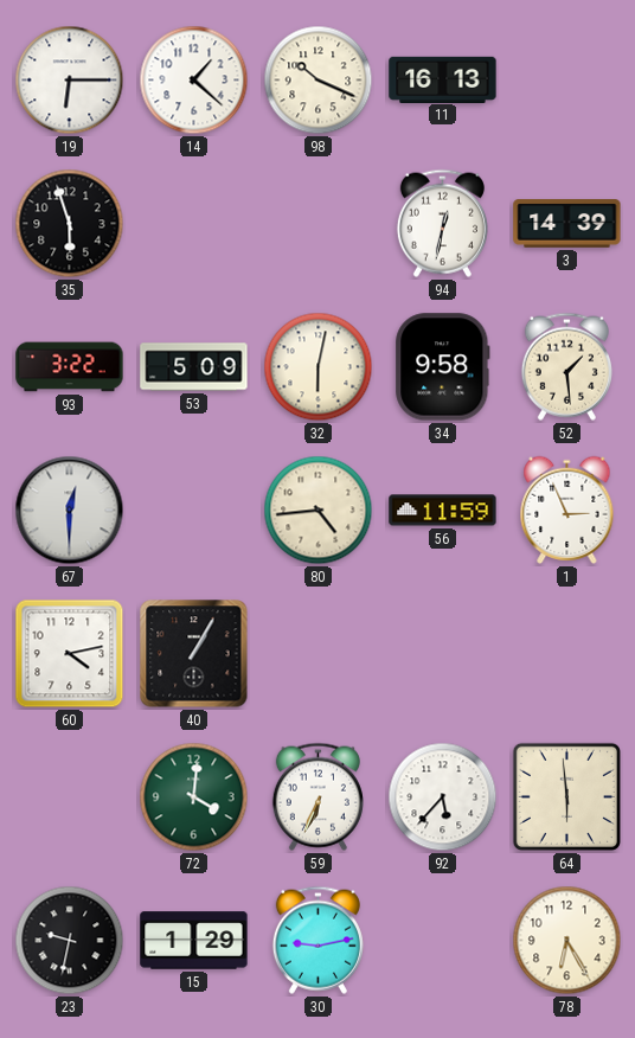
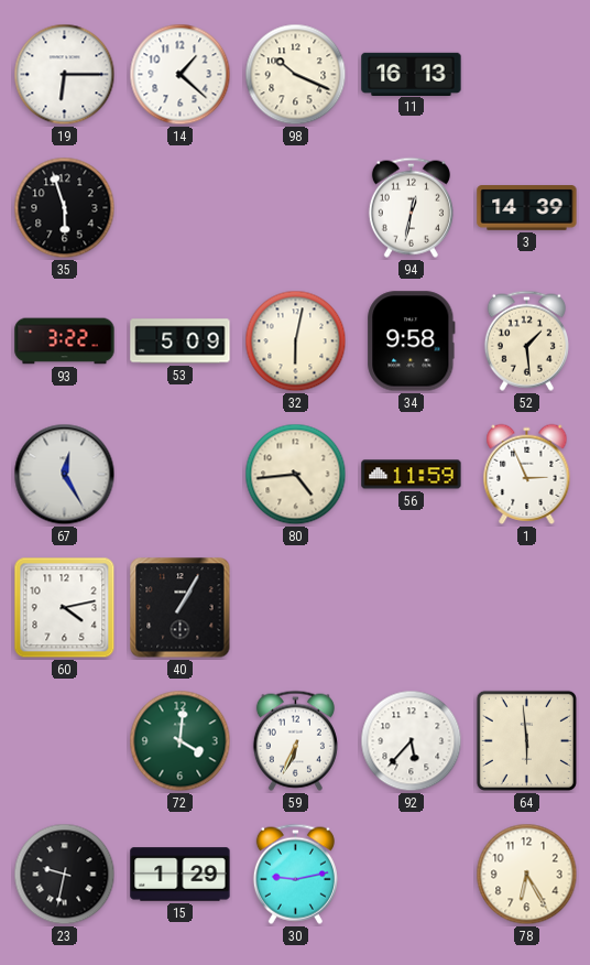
67: 12:30 -> 12:25 (65, 475)
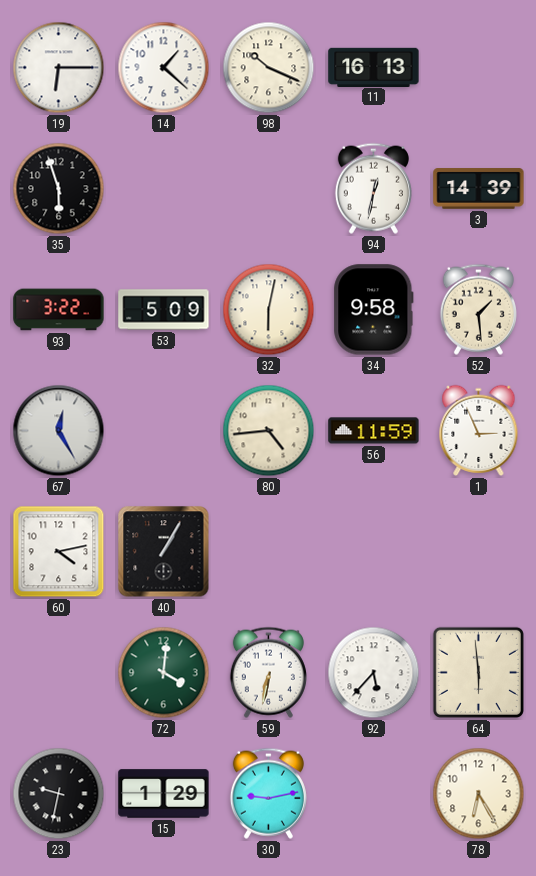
59: 6:34 -> 6:32 (268, 672)
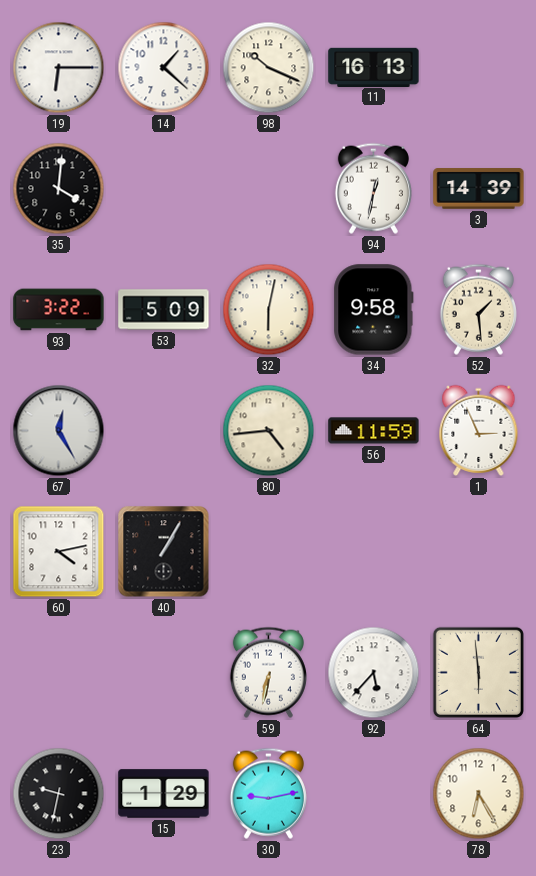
35: 5:57 -> 4:01 (59, 189)
72: 4:01 -> none (164, 673)
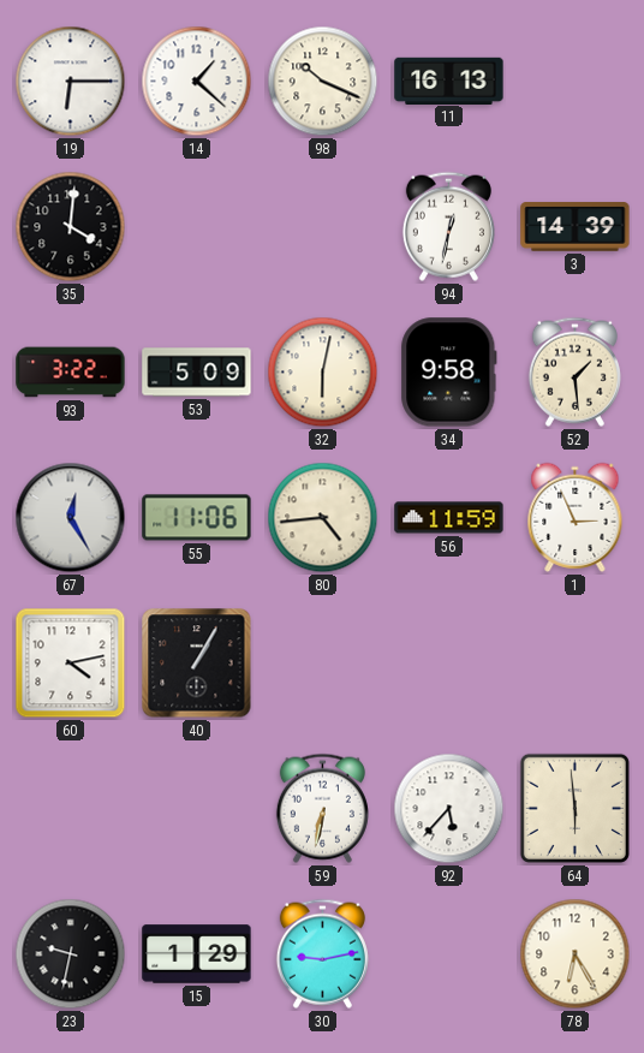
55: none -> 11:06 (197, 518)
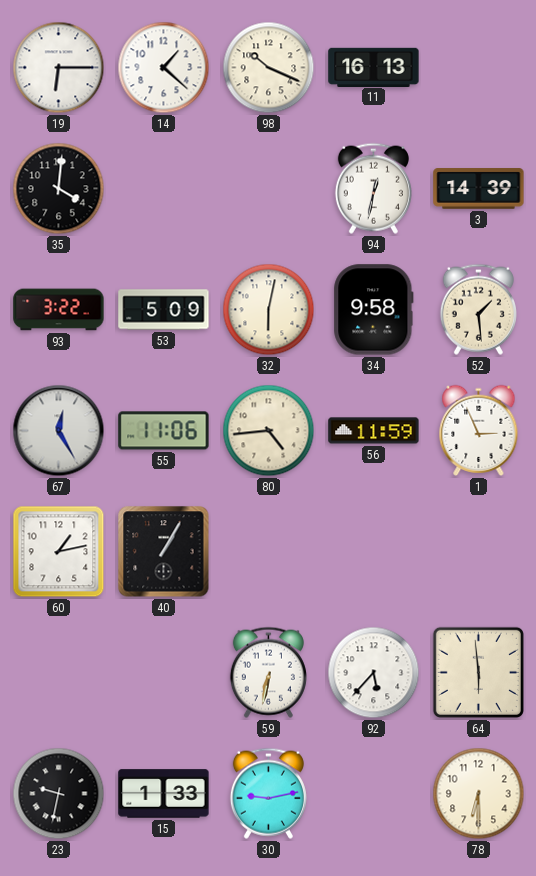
60: 4:13 -> 1:13 (59, 552)
15: 1:29 -> 1:33 (164, 794)
78: 6:25 -> 6:30 (479, 794)
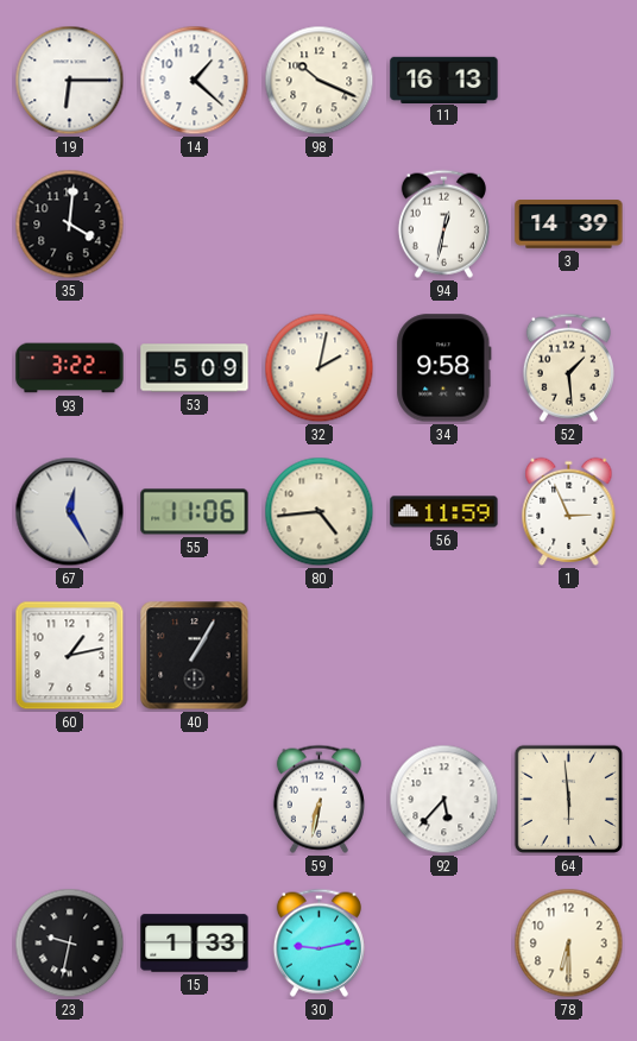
32: 6:02 -> 2:02 (320, 368)
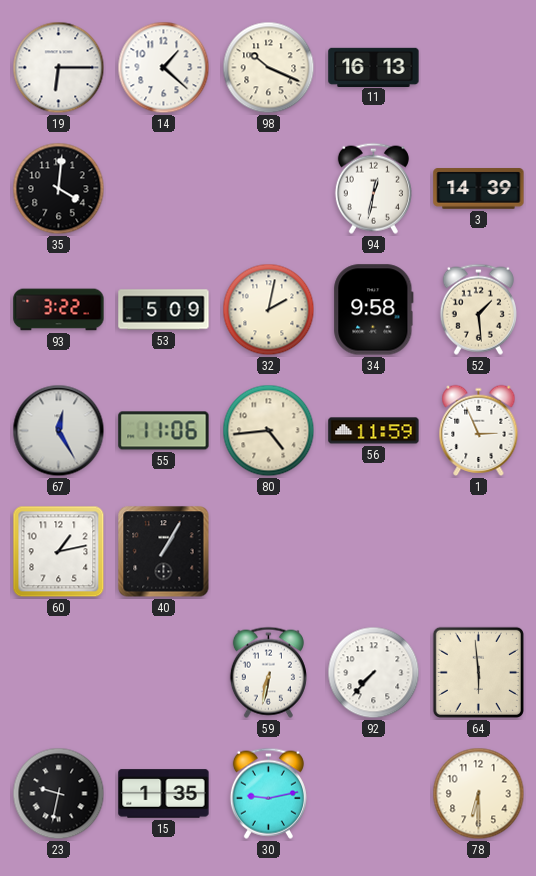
92: 5:37 -> 7:37 (374, 673)
15: 1:33 -> 1:35 (164, 794)
